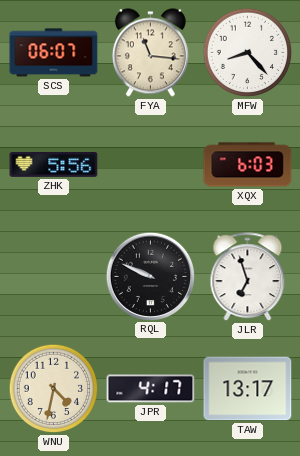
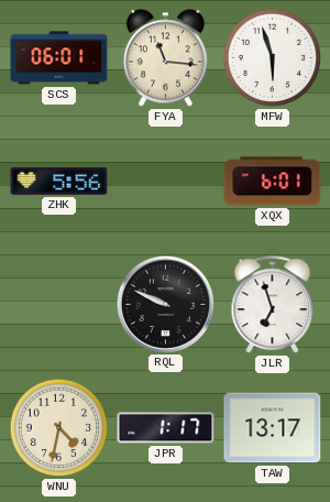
SCS: 06:07 -> 06:01 (59, 58)
MFW: 8:23 -> 5:57 (273, 58)
XQX: 6:03 -> 6:01 (273, 182)
JPR: 4:17 -> 1:17 (166, 428)
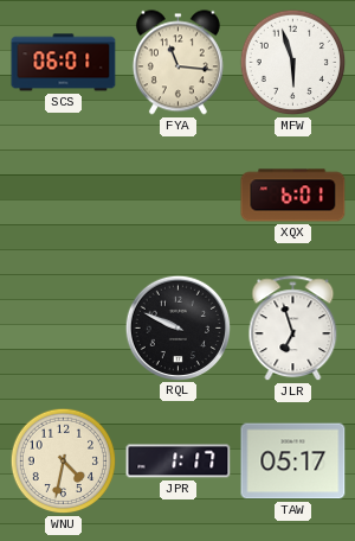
ZHK: 5:56 -> none (59, 182)
TAW: 13:17 -> 05:17 (293, 462)
